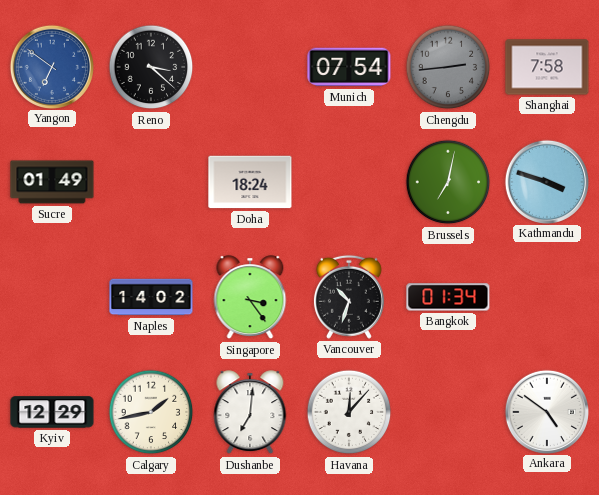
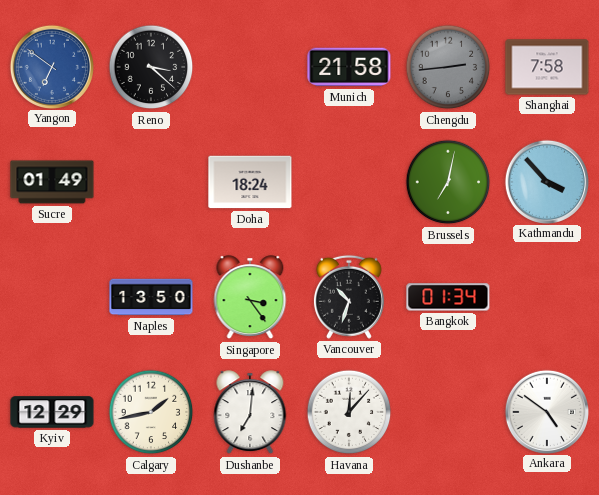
Munich: 07:54 -> 21:58 (349, 67)
Kathmandu: 3:48 -> 3:53 (546, 181)
Naples: 14:02 -> 13:50 (151, 297)
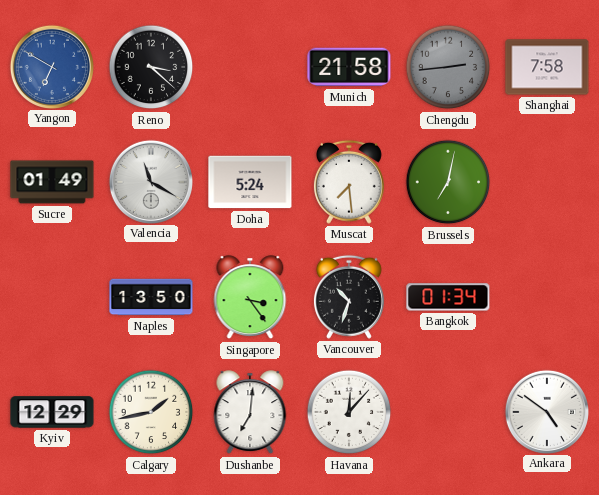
Yangon: 6:51 -> 6:50 (51, 66)
Valencia: none -> 11:20 (150, 181)
Doha: 18:24 -> 5:24 (250, 182)
Muscat: none -> 7:29 (349, 182)
Kathmandu: 3:53 -> none (546, 181)
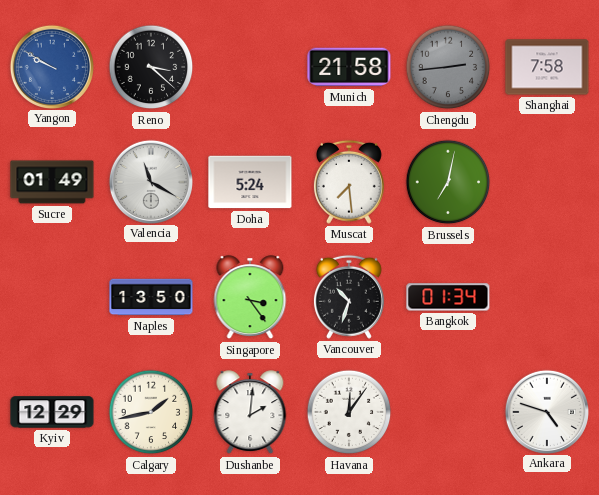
Yangon: 6:50 -> 9:50 (51, 66)
Dushanbe: 7:01 -> 2:01 (250, 413)
Havana: 12:07 -> 12:06 (349, 412)
Ankara: 4:51 -> 4:48 (546, 411)
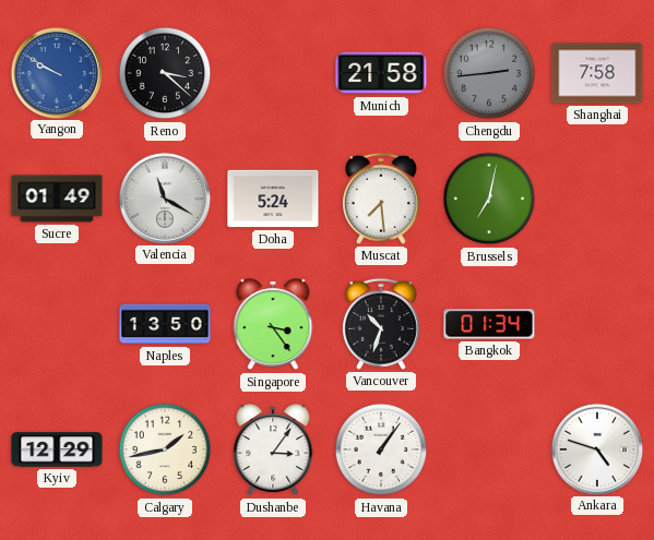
Dushanbe: 2:01 -> 3:06 (273, 451)
Havana: 12:06 -> 1:06 (381, 449)
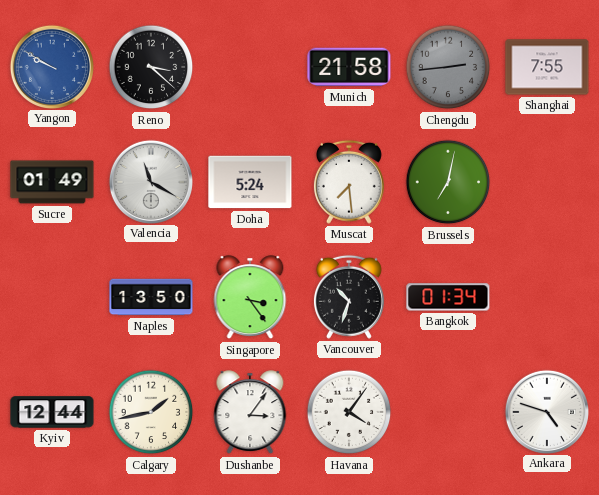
Shanghai: 7:58 -> 7:55 (547, 67)
Kyiv: 12:29 -> 12:44 (52, 412)
Havana: 1:06 -> 4:06 (349, 412)
